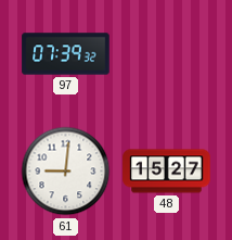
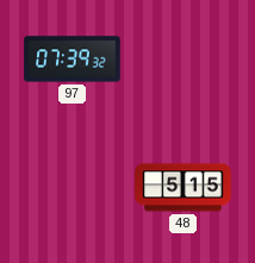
61: 9:01 -> none (66, 172)
48: 15:27 -> 5:15 (184, 188)
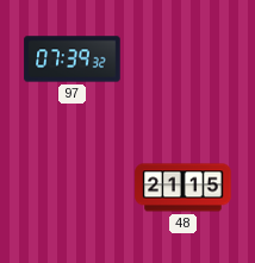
48: 5:15 -> 21:15 (184, 188)
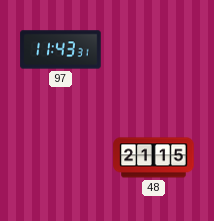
97: 07:39 -> 11:43 (61, 50)
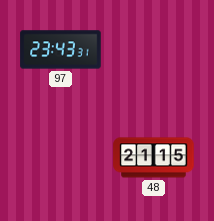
97: 11:43 -> 23:43 (61, 50)
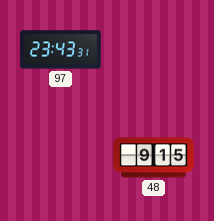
48: 21:15 -> 9:15 (154, 158)
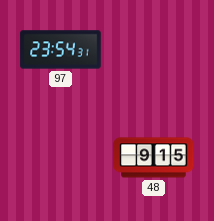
97: 23:43 -> 23:54 (61, 50)
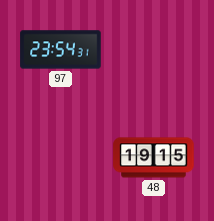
48: 9:15 -> 19:15 (154, 158)
